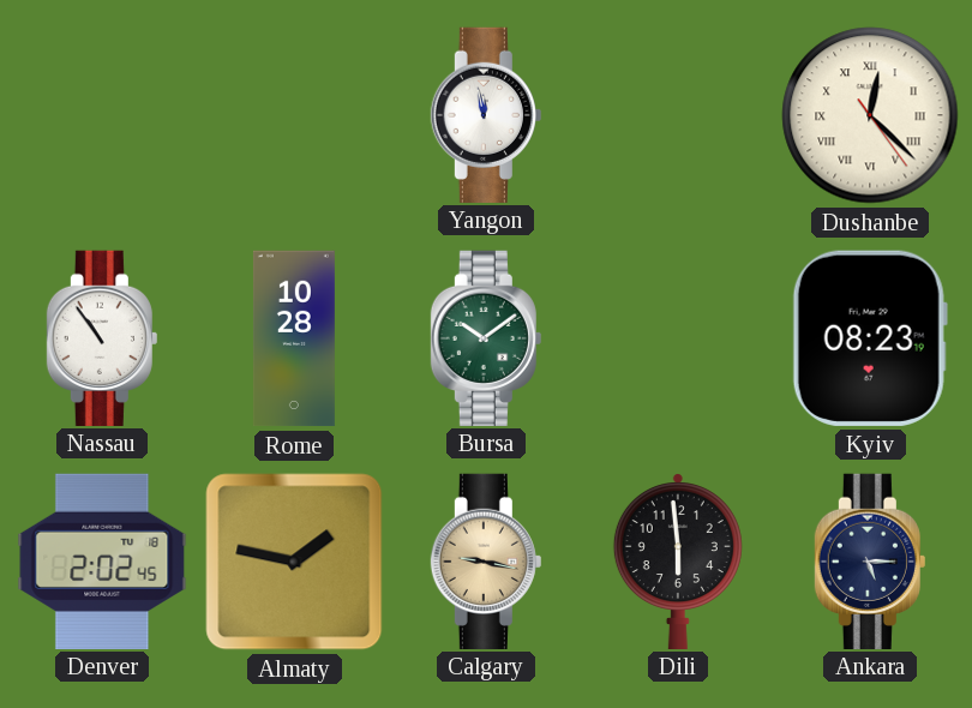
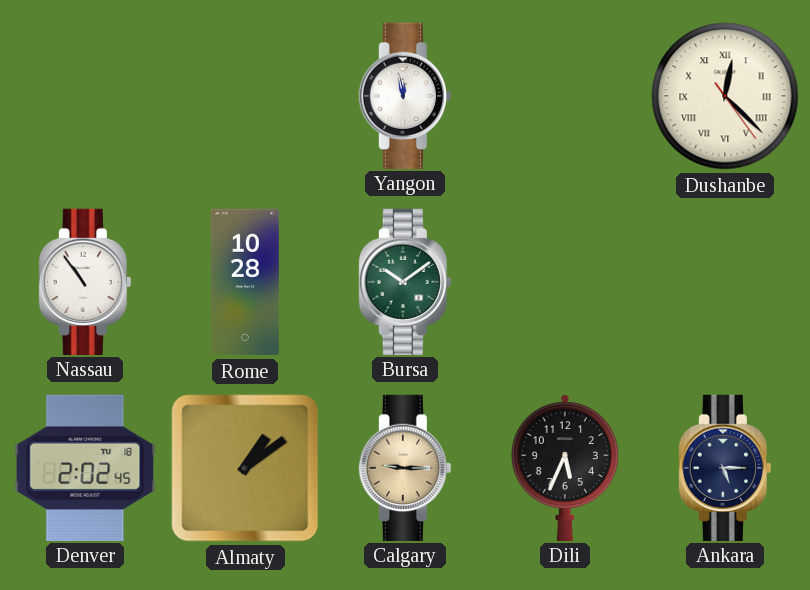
Kyiv: 08:23 -> none (870, 338)
Almaty: 1:47 -> 1:09 (245, 468)
Calgary: 9:17 -> 9:15 (405, 467)
Dili: 5:59 -> 5:34 (565, 468)
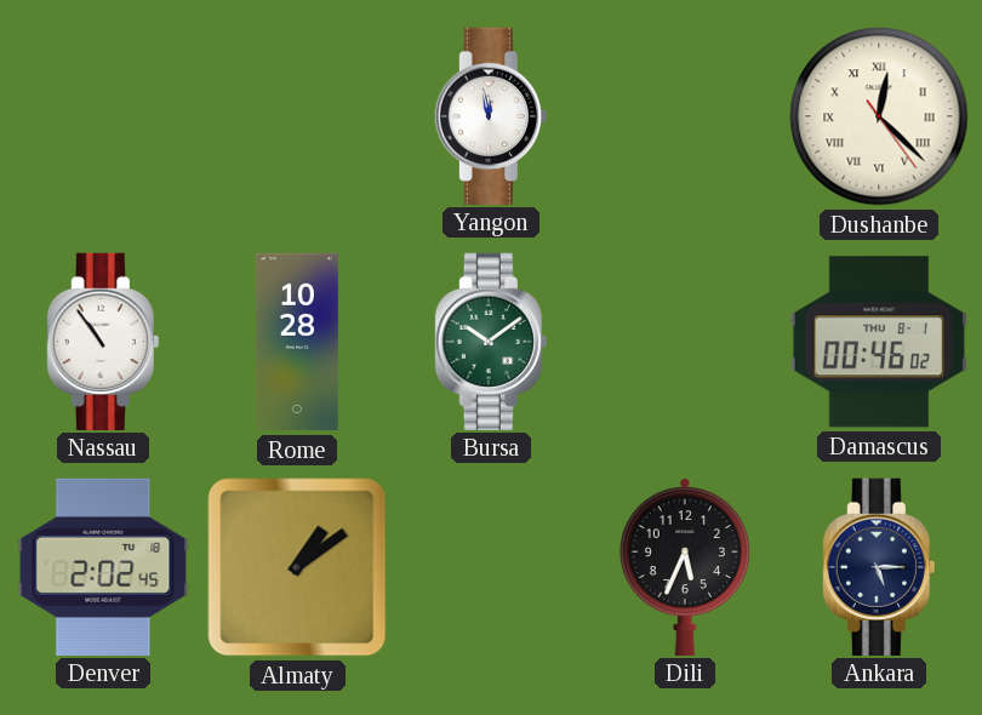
Damascus: none -> 00:46 (879, 342)
Calgary: 9:15 -> none (405, 467)
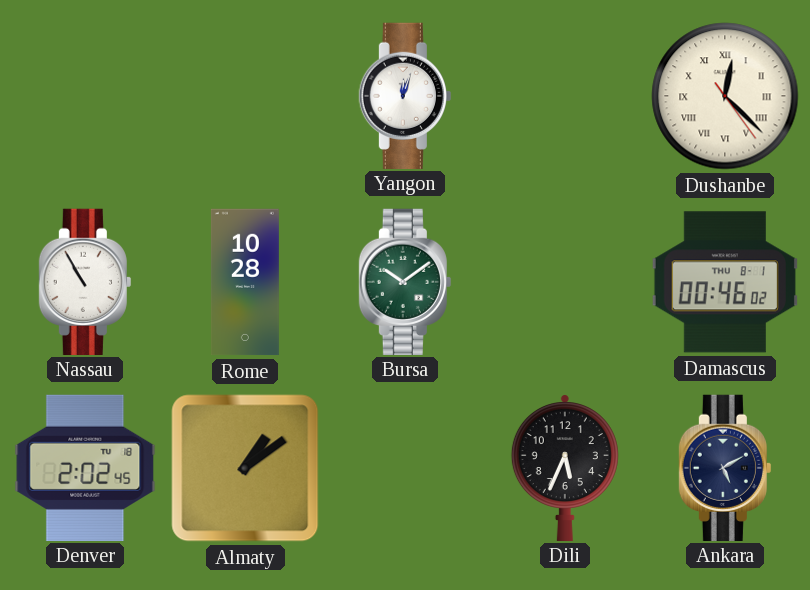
Yangon: 11:58 -> 12:03 (405, 95)
Nassau: 10:54 -> 10:55 (85, 281)
Ankara: 5:15 -> 5:10 (725, 467)
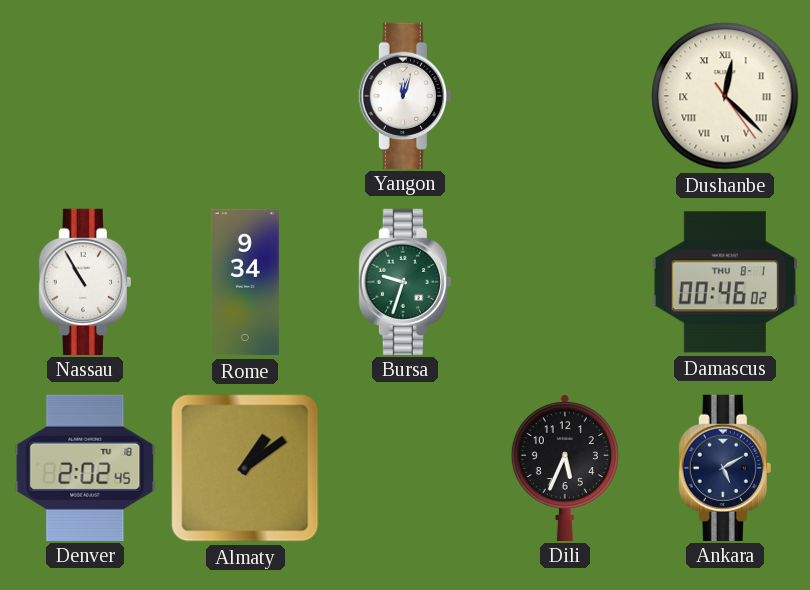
Rome: 10:28 -> 9:34 (245, 282)
Bursa: 10:09 -> 9:33 (405, 281)
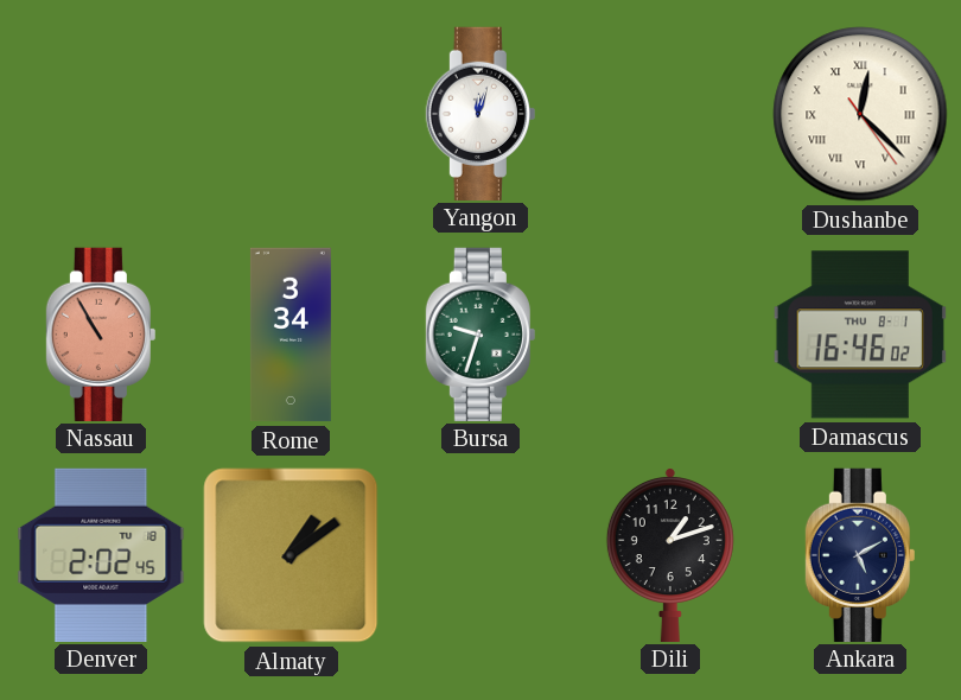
Nassau dial: white -> salmon (101, 333)
Rome: 9:34 -> 3:34 (291, 335)
Damascus: 00:46 -> 16:46 (860, 335)
Dili: 5:34 -> 1:12 (670, 555)
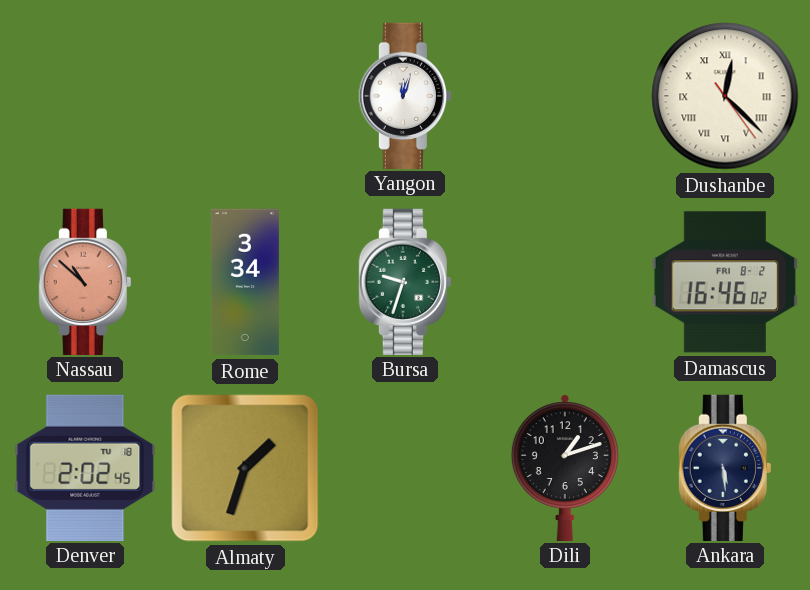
Nassau: 10:55 -> 10:52 (85, 281)
Damascus date: THU 8-1 -> FRI 8-2 (725, 282)
Almaty: 1:09 -> 1:33 (245, 468)
Ankara: 5:10 -> 5:29 (725, 467)
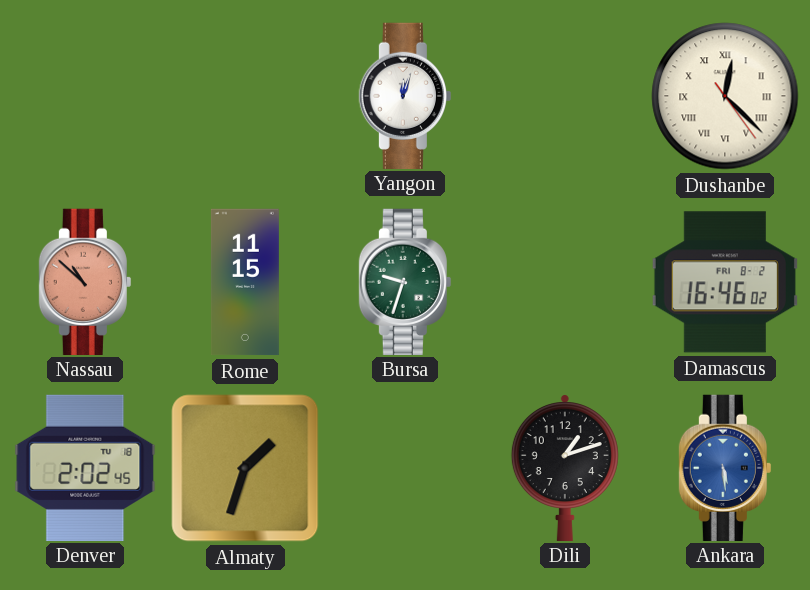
Rome: 3:34 -> 11:15 (245, 282)
Ankara dial: navy -> blue (725, 467)
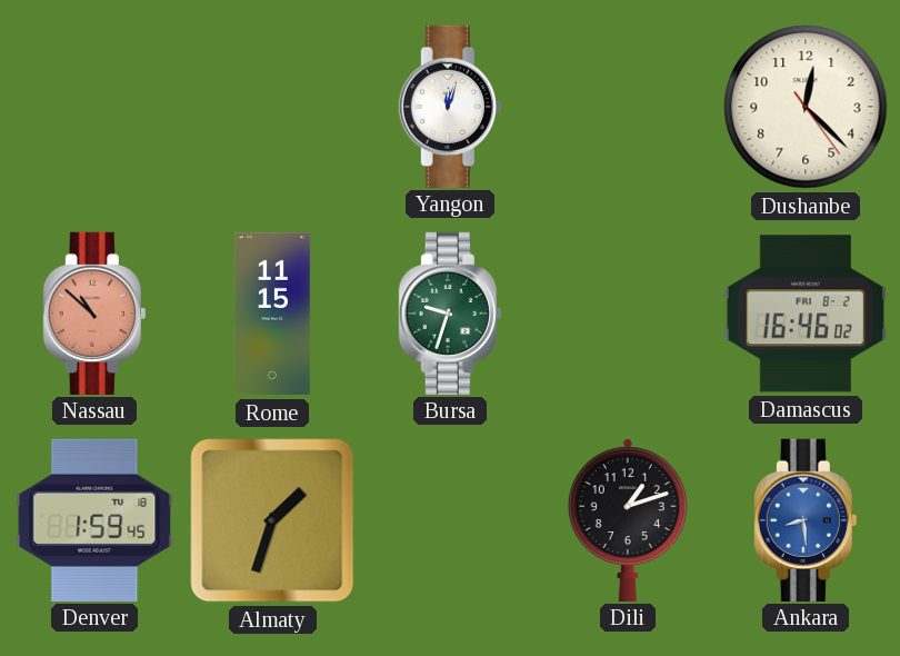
Dushanbe numerals: Roman -> Arabic (806, 107)
Denver: 2:02 -> 1:59 (94, 519)
Ankara: 5:29 -> 8:29 (806, 519)
